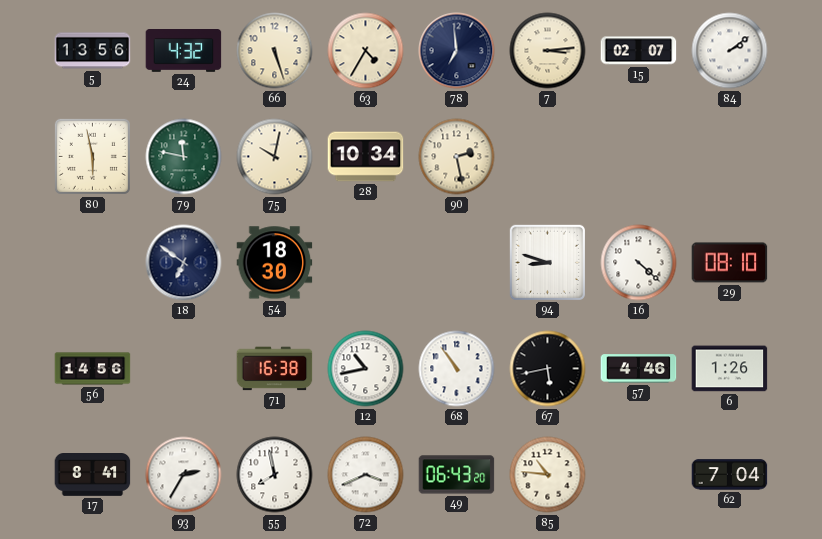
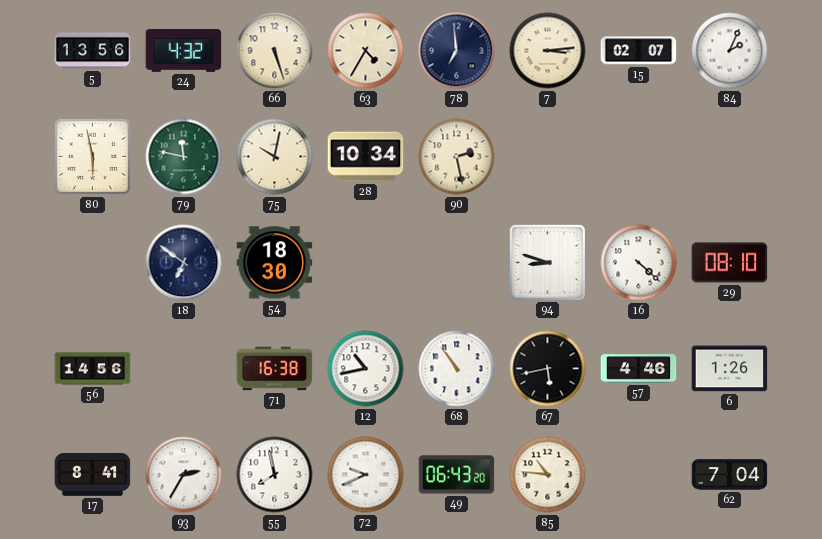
84: 2:09 -> 2:04 (730, 51)
72: 3:41 -> 9:41 (366, 475)
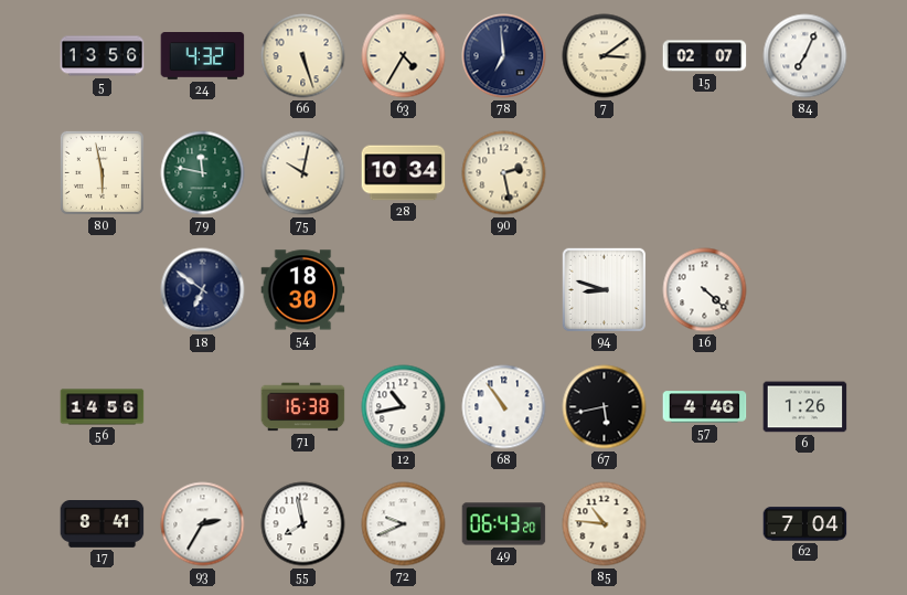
7: 3:14 -> 3:09 (605, 56)
84: 2:04 -> 7:04 (805, 56)
29: 08:10 -> none (730, 263)
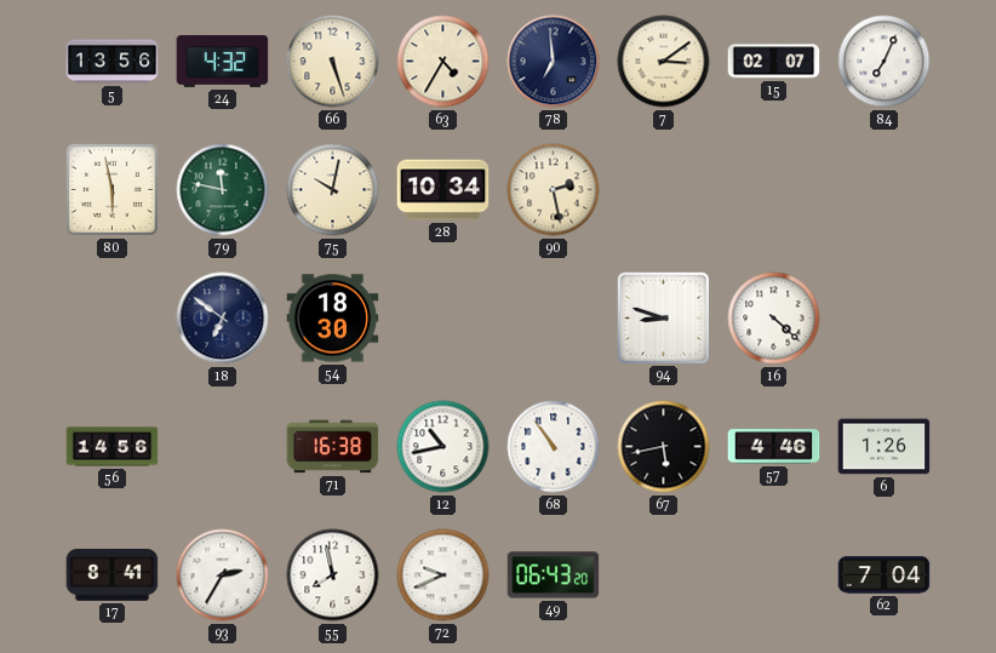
85: 10:46 -> none (605, 524)
